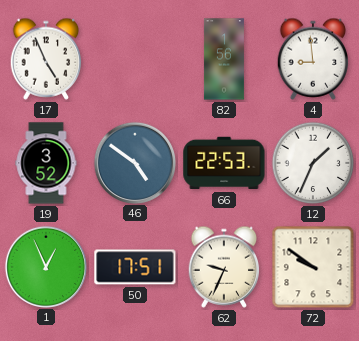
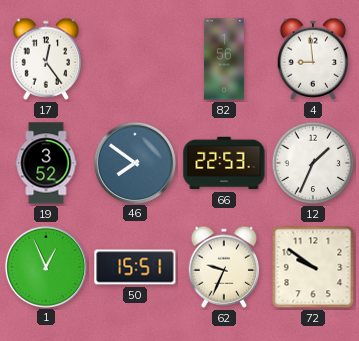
17: 4:56 -> 12:24 (46, 59)
46: 4:51 -> 7:51 (134, 162)
50: 17:51 -> 15:51 (135, 267)
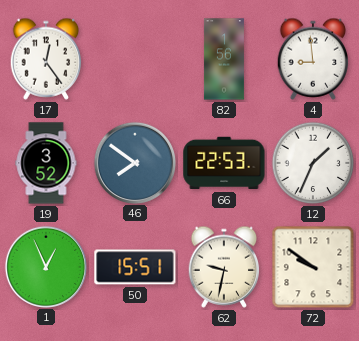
62: 9:34 -> 9:32 (224, 267)
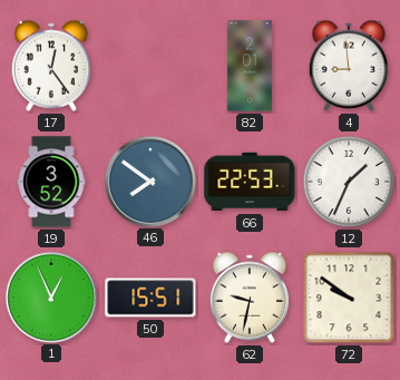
82: 1:56 -> 2:01 (250, 66)
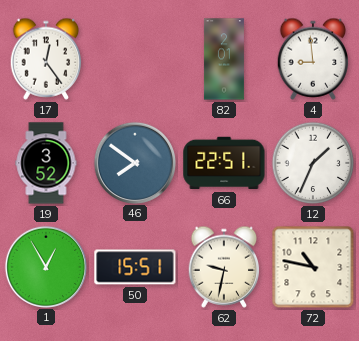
66: 22:53 -> 22:51 (224, 163)
1: 12:56 -> 12:55 (45, 266)
72: 9:51 -> 10:47 (313, 267)
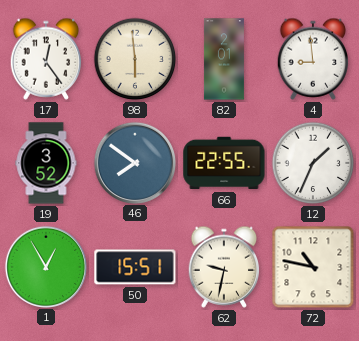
98: none -> 5:59 (135, 59)
66: 22:51 -> 22:55 (224, 163)
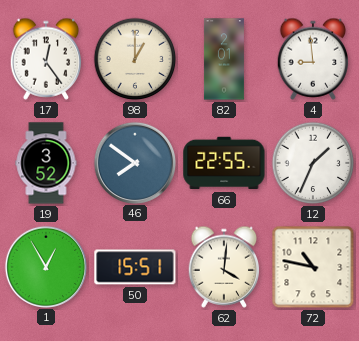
98: 5:59 -> 1:00 (135, 59)
62: 9:32 -> 4:01 (224, 267)
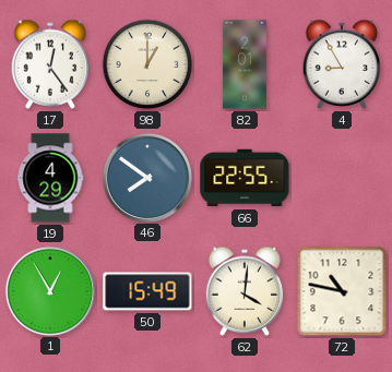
4: 8:59 -> 8:55 (342, 64)
19: 3:52 -> 4:29 (50, 178)
12: 1:34 -> none (313, 163)
50: 15:51 -> 15:49 (147, 291)
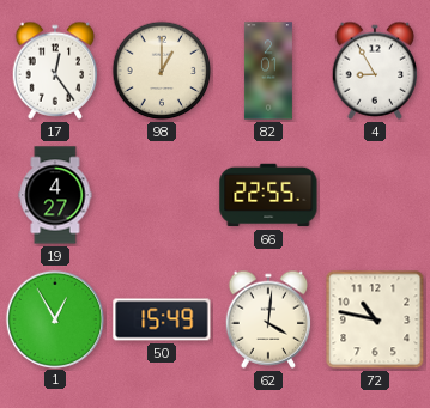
19: 4:29 -> 4:27 (55, 195)
46: 7:51 -> none (146, 177)
